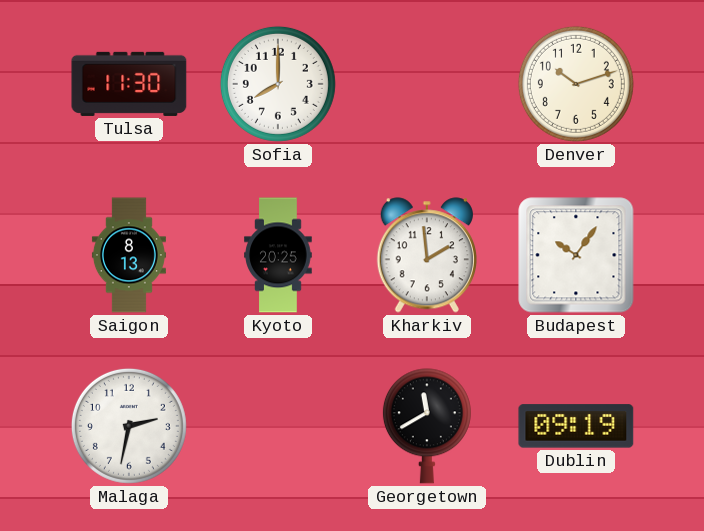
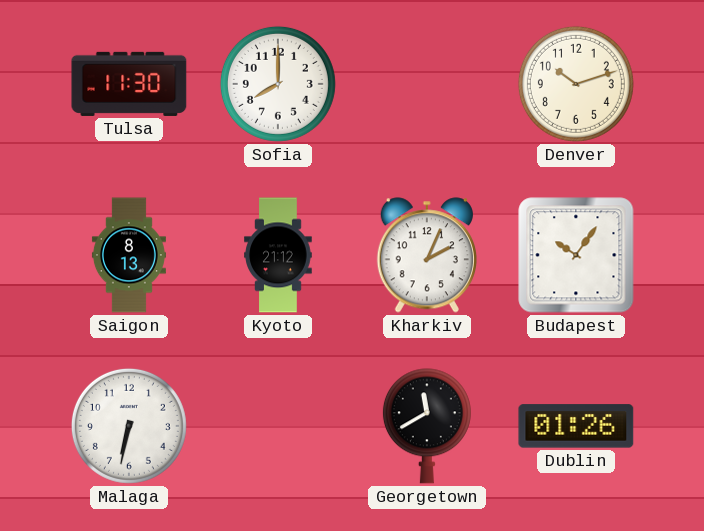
Kyoto: 20:25 -> 21:12 (278, 255)
Kharkiv: 1:59 -> 2:04 (427, 255)
Malaga: 2:32 -> 6:32 (129, 426)
Dublin: 09:19 -> 01:26 (576, 426)
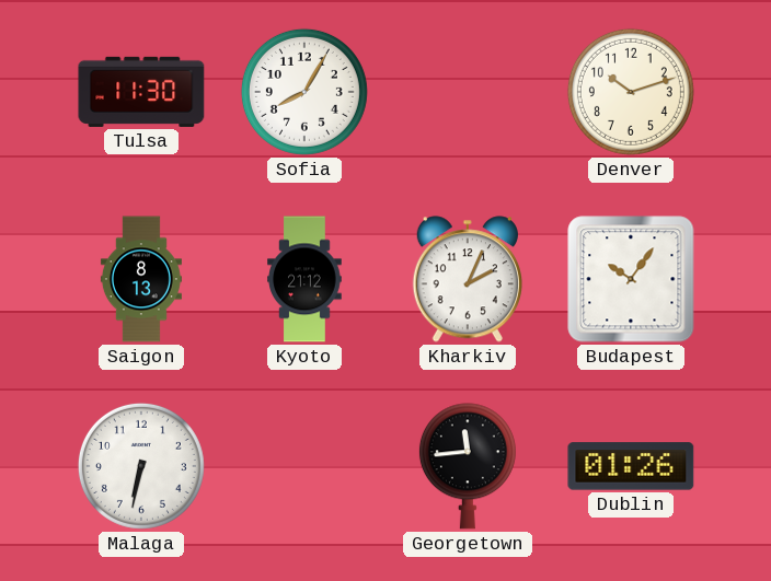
Sofia: 8:00 -> 8:05 (304, 92)
Georgetown: 11:40 -> 11:44 (468, 466)
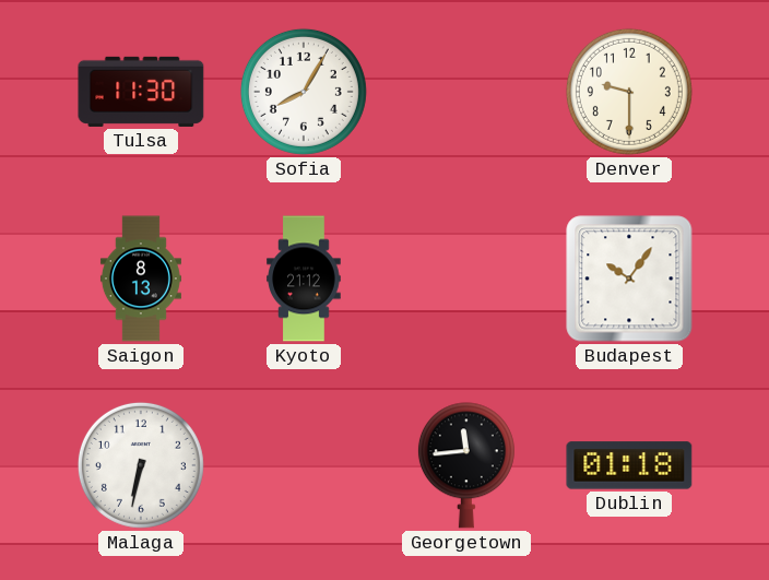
Denver: 10:12 -> 9:30 (629, 92)
Kharkiv: 2:04 -> none (468, 279)
Dublin: 01:26 -> 01:18 (629, 465)
